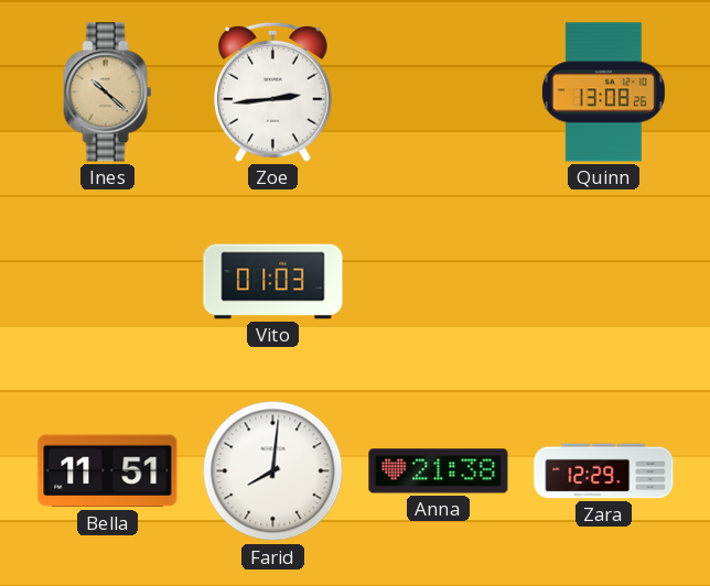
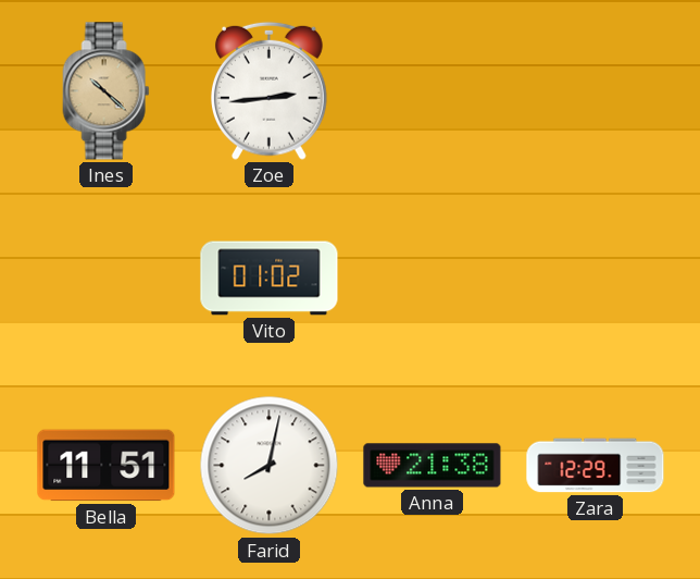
Quinn: 13:08 -> none (603, 93)
Vito: 01:03 -> 01:02 (270, 279)
Farid: 8:01 -> 8:02 (270, 466)
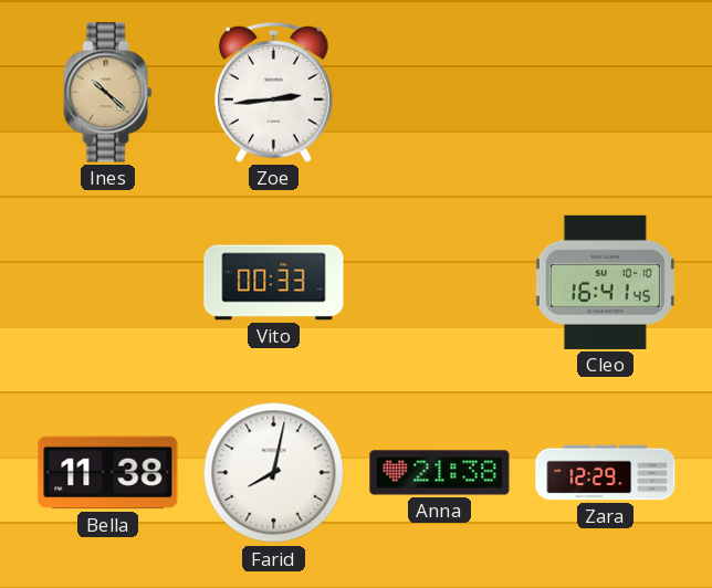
Vito: 01:02 -> 00:33 (274, 283)
Cleo: none -> 16:41 (605, 282)
Bella: 11:51 -> 11:38 (108, 473)
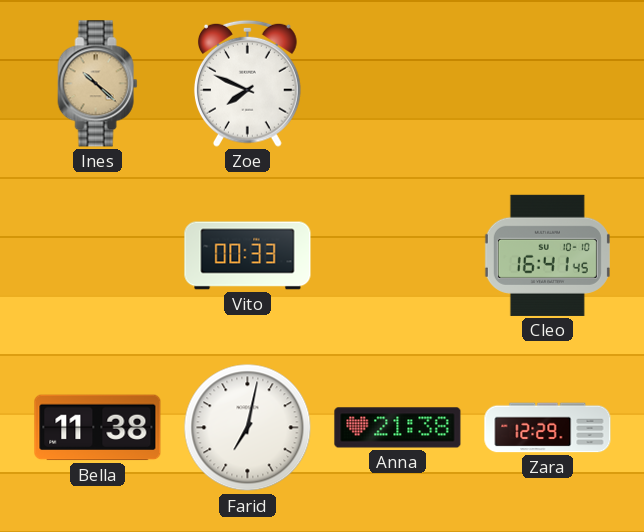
Zoe: 2:44 -> 7:49 (247, 83)
Farid: 8:02 -> 7:02 (248, 428)
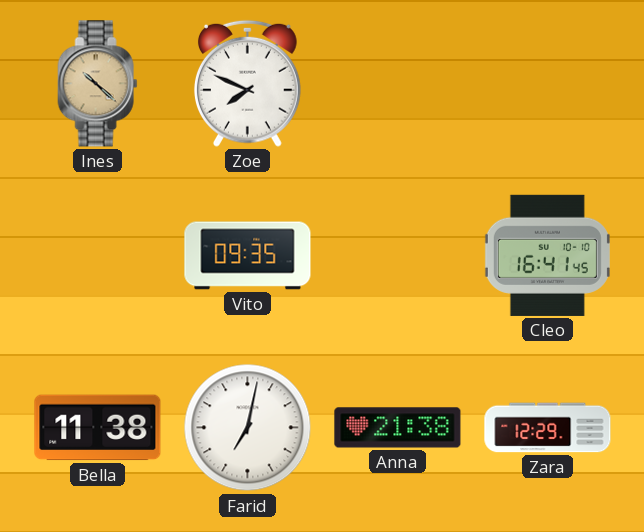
Vito: 00:33 -> 09:35 (248, 256)
